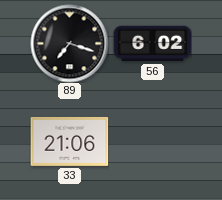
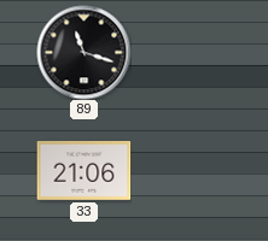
89: 7:18 -> 11:18 (83, 52)
56: 6:02 -> none (152, 44)
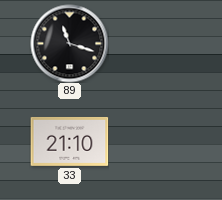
33: 21:06 -> 21:10 (69, 141)
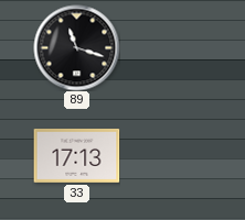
33: 21:10 -> 17:13 (76, 155)
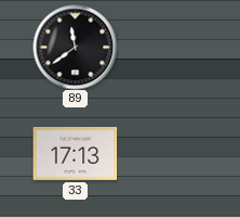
89: 11:18 -> 11:39 (75, 47)
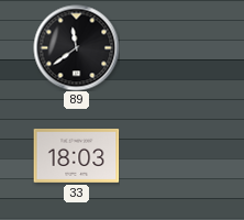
33: 17:13 -> 18:03 (76, 155)
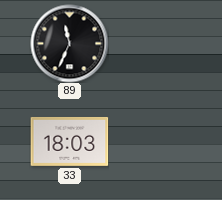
89: 11:39 -> 11:34 (69, 43)
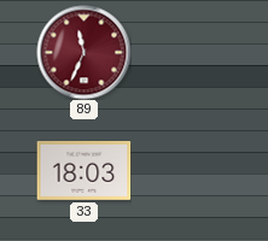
89 dial: black -> burgundy (83, 52)
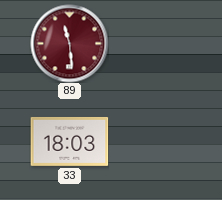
89: 11:34 -> 11:29 (69, 43)
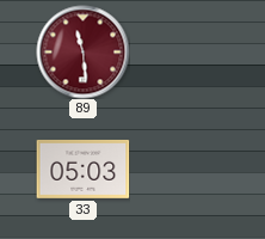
33: 18:03 -> 05:03 (82, 168)
